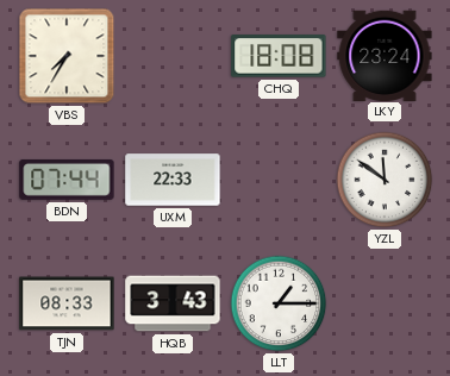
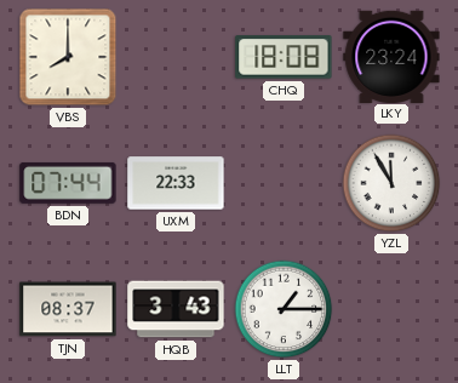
VBS: 7:35 -> 8:00 (68, 57)
YZL: 11:51 -> 11:55 (391, 183)
TJN: 08:33 -> 08:37 (68, 309)
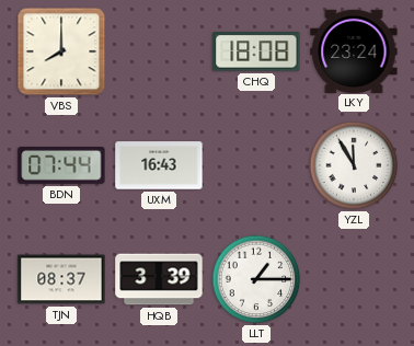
UXM: 22:33 -> 16:43 (159, 165)
HQB: 3:43 -> 3:39 (159, 279)
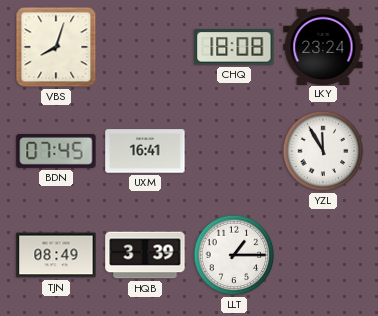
VBS: 8:00 -> 8:03 (56, 47)
BDN: 07:44 -> 07:45 (56, 151)
UXM: 16:43 -> 16:41 (145, 151)
TJN: 08:37 -> 08:49 (56, 255)
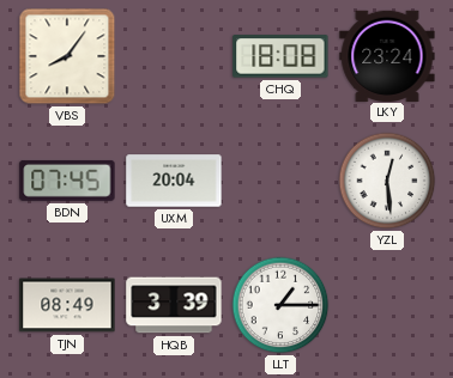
VBS: 8:03 -> 8:06 (67, 56)
UXM: 16:41 -> 20:04 (174, 181)
YZL: 11:55 -> 12:29 (387, 181)
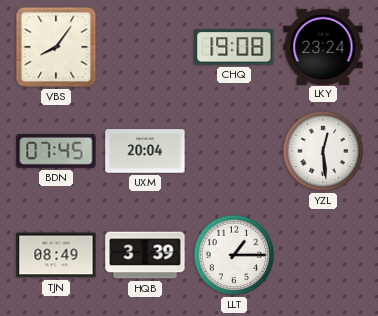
CHQ: 18:08 -> 19:08 (234, 47)
